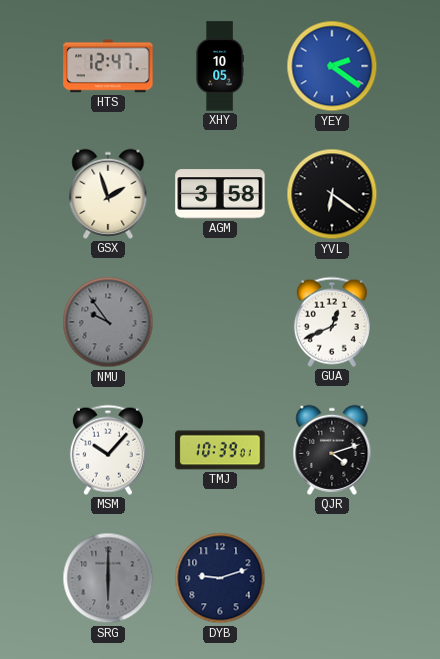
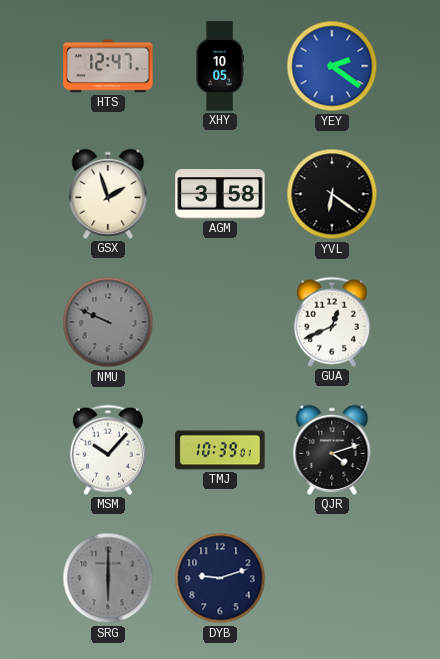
NMU: 9:54 -> 9:49 (108, 322)
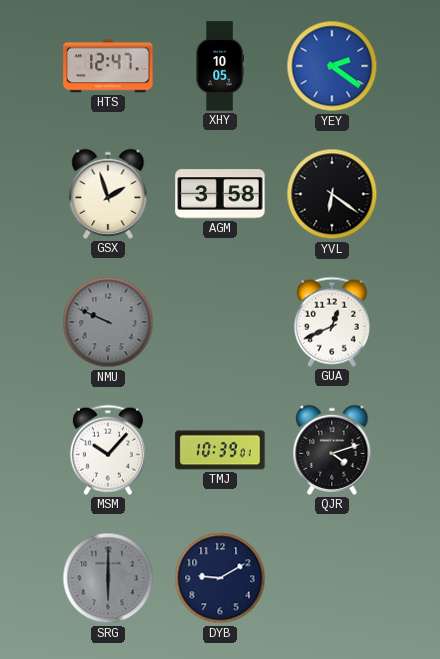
DYB: 9:12 -> 9:10 (220, 578)
